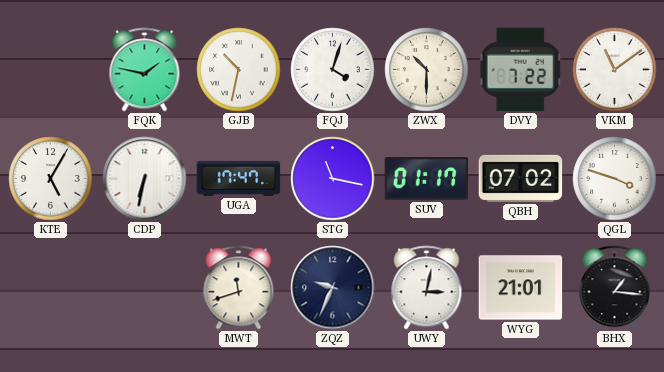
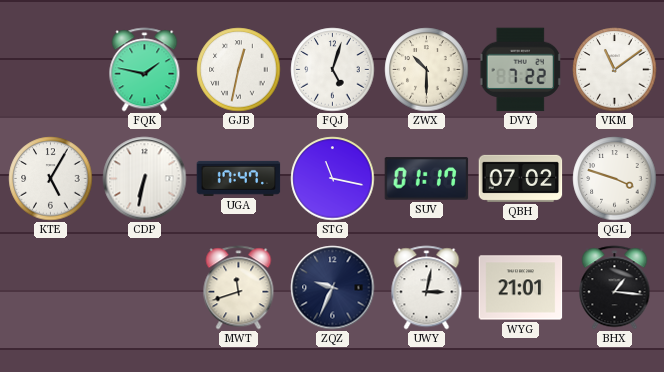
GJB: 10:32 -> 12:32 (239, 70)
FQJ: 4:03 -> 5:03 (333, 70)
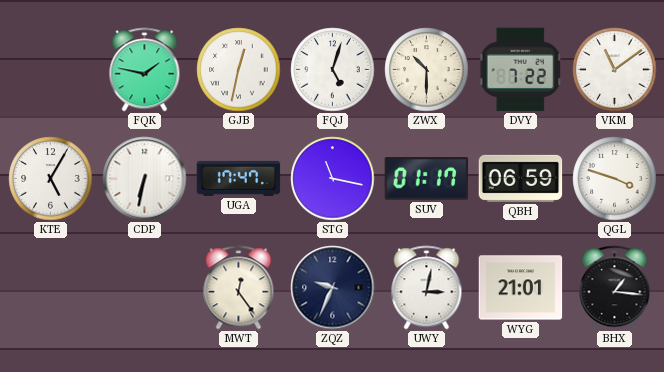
QBH: 07:02 -> 06:59 (521, 178)
MWT: 11:42 -> 12:24 (239, 288)
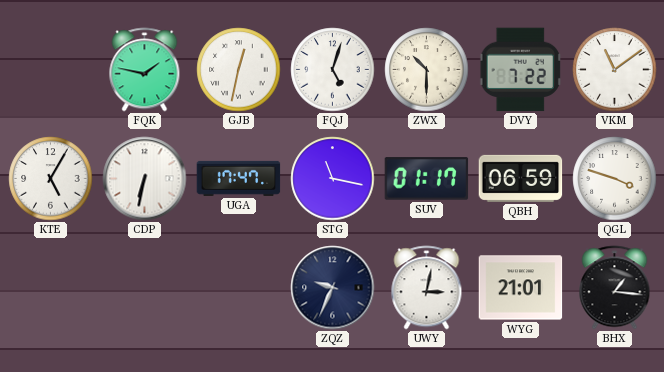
MWT: 12:24 -> none (239, 288)
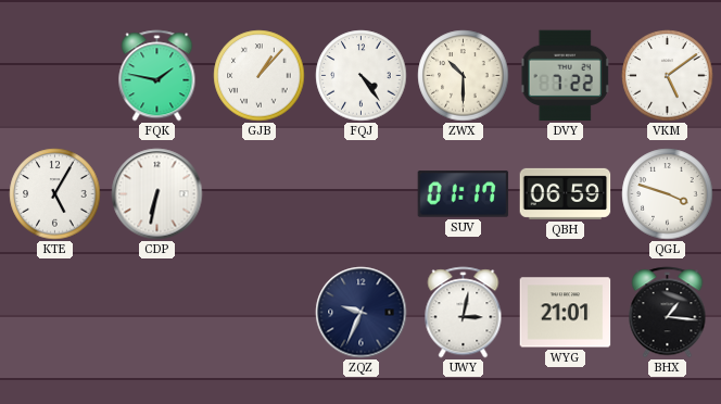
GJB: 12:32 -> 1:07 (260, 76)
FQJ: 5:03 -> 4:24 (362, 76)
VKM: 11:09 -> 5:09 (668, 76)
UGA: 17:47 -> none (239, 178)
STG: 11:17 -> none (333, 179)
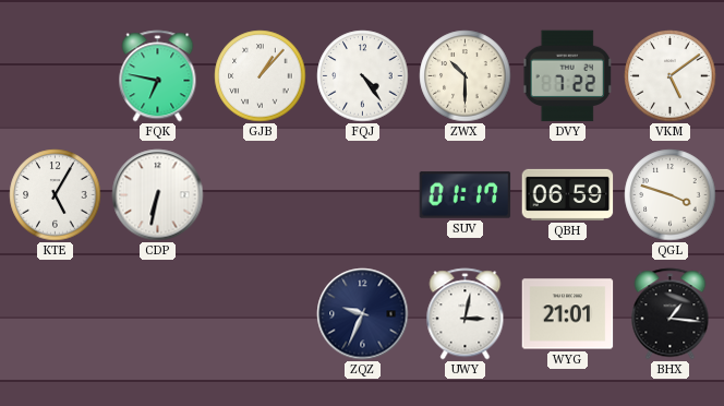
FQK: 1:47 -> 6:47 (158, 76)
